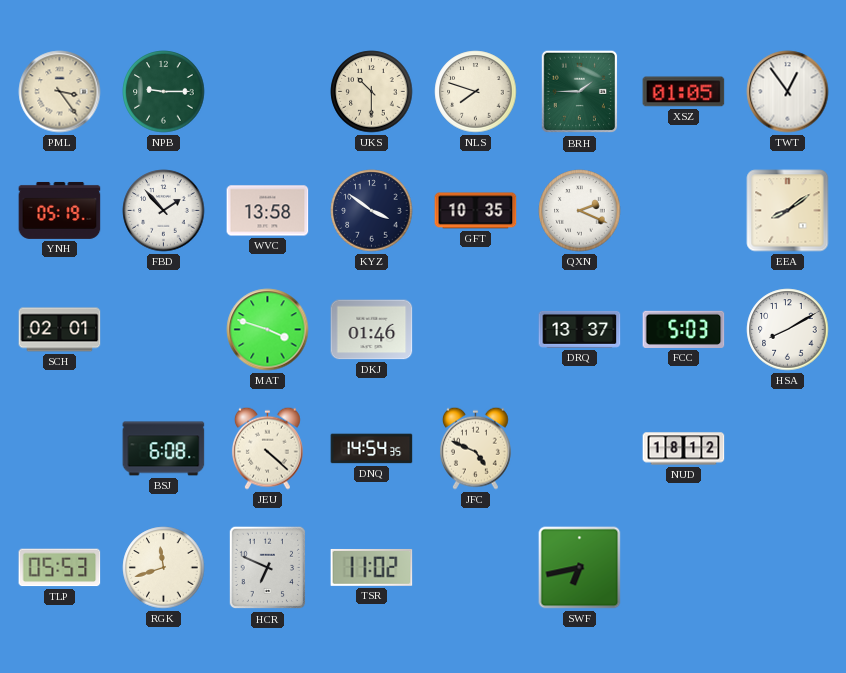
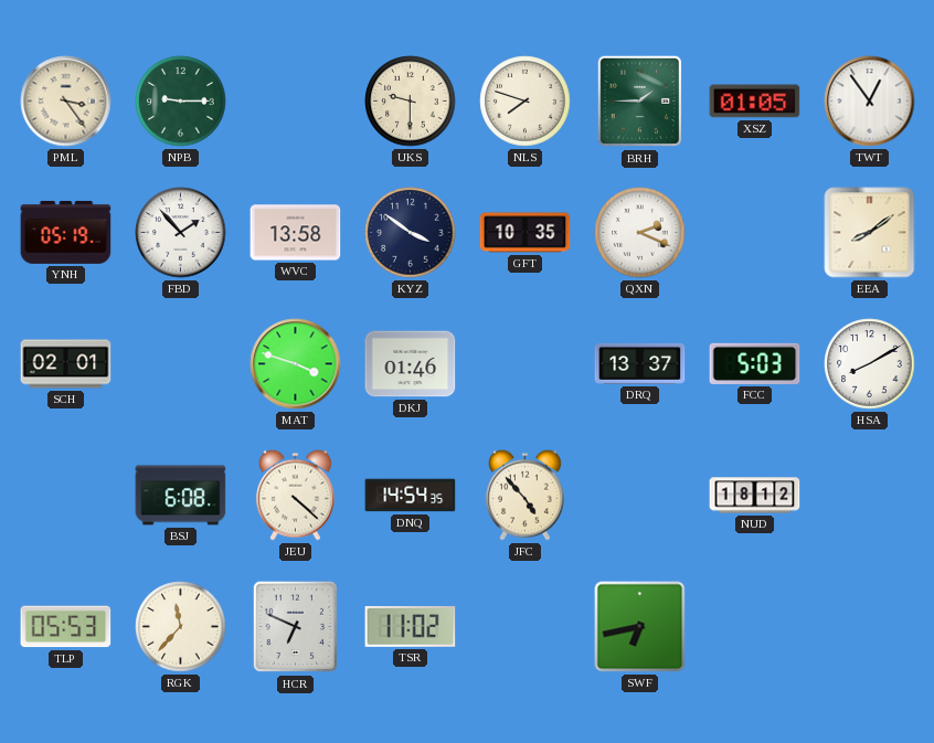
UKS: 10:30 -> 9:30 (411, 102)
JFC: 4:49 -> 4:53 (524, 495)
RGK: 11:42 -> 11:37 (181, 627)
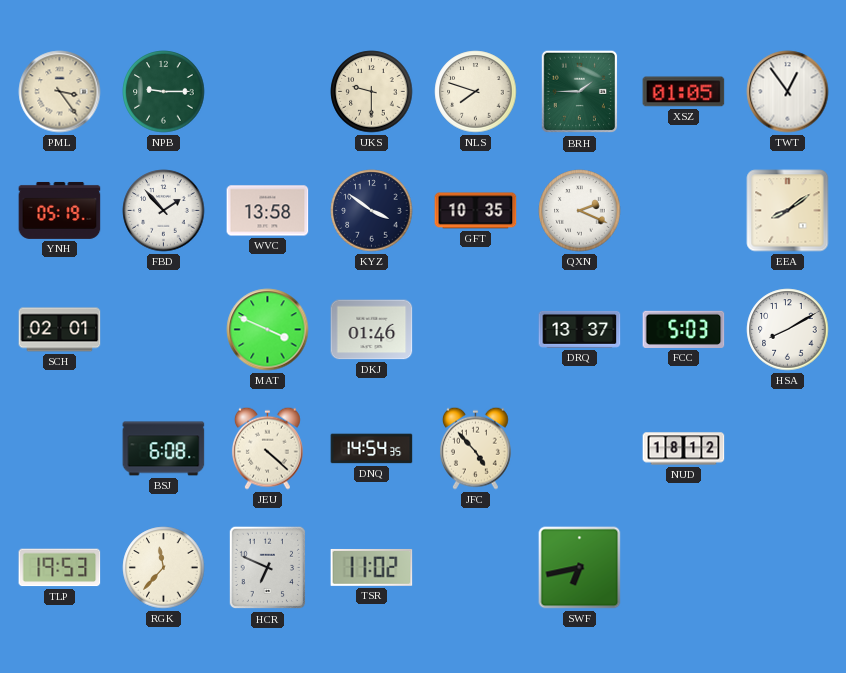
MAT: 3:48 -> 3:49 (268, 330)
TLP: 05:53 -> 19:53 (60, 568)
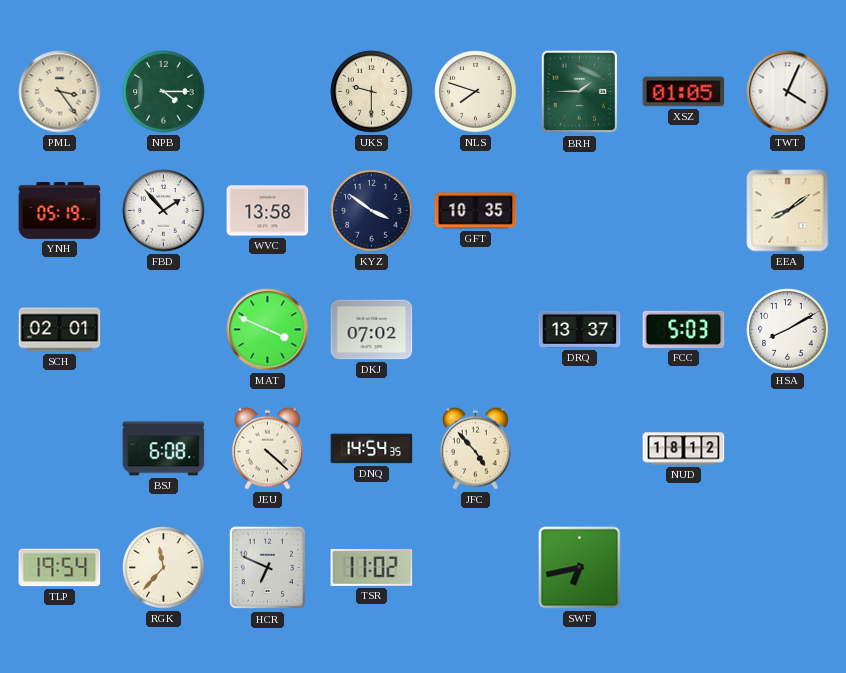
NPB: 9:15 -> 4:15 (164, 92)
TWT: 12:54 -> 4:04 (788, 92)
QXN: 2:19 -> none (580, 211)
DKJ: 01:46 -> 07:02 (372, 330)
TLP: 19:53 -> 19:54 (60, 568)
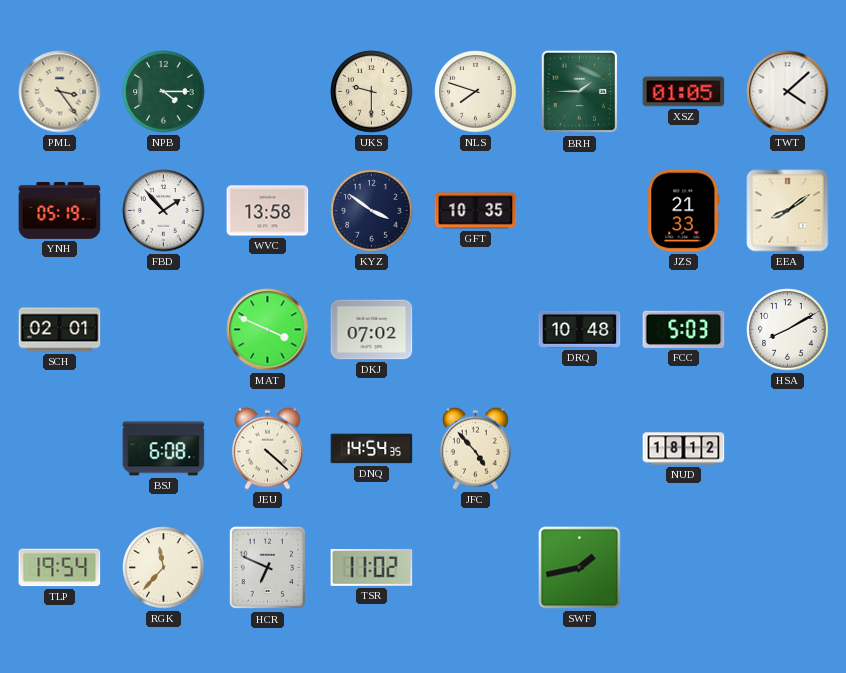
TWT: 4:04 -> 4:08 (788, 92)
JZS: none -> 21:33 (684, 211)
DRQ: 13:37 -> 10:48 (580, 329)
SWF: 6:43 -> 1:43 (580, 568)
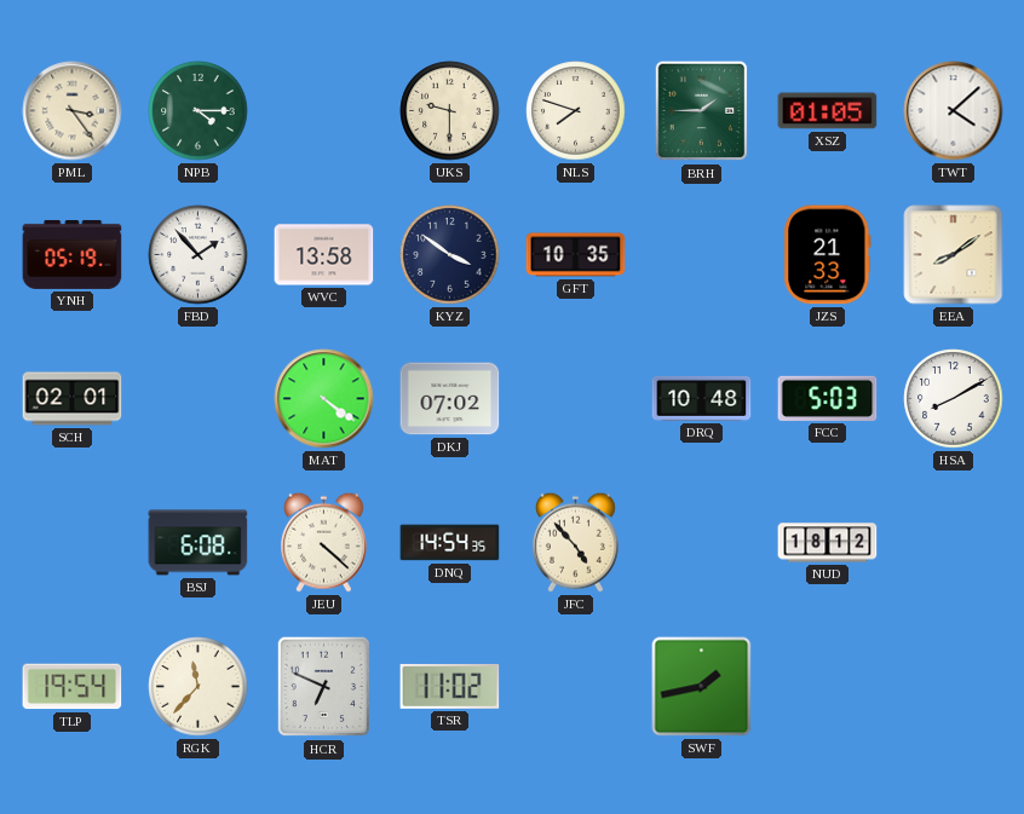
MAT: 3:49 -> 4:21 (324, 399)
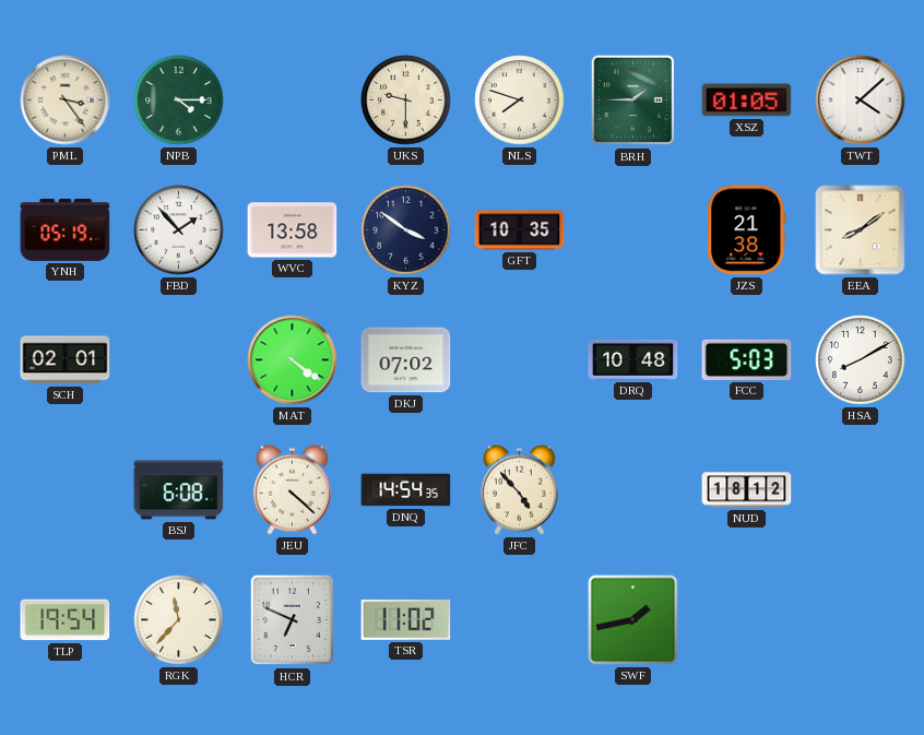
JZS: 21:33 -> 21:38 (747, 230)
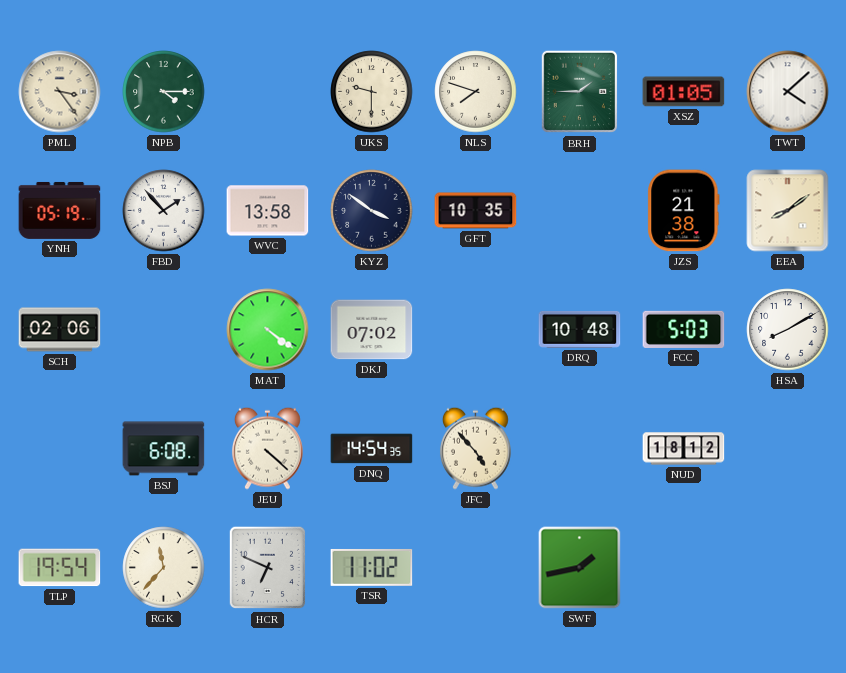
SCH: 02:01 -> 02:06 (60, 330)
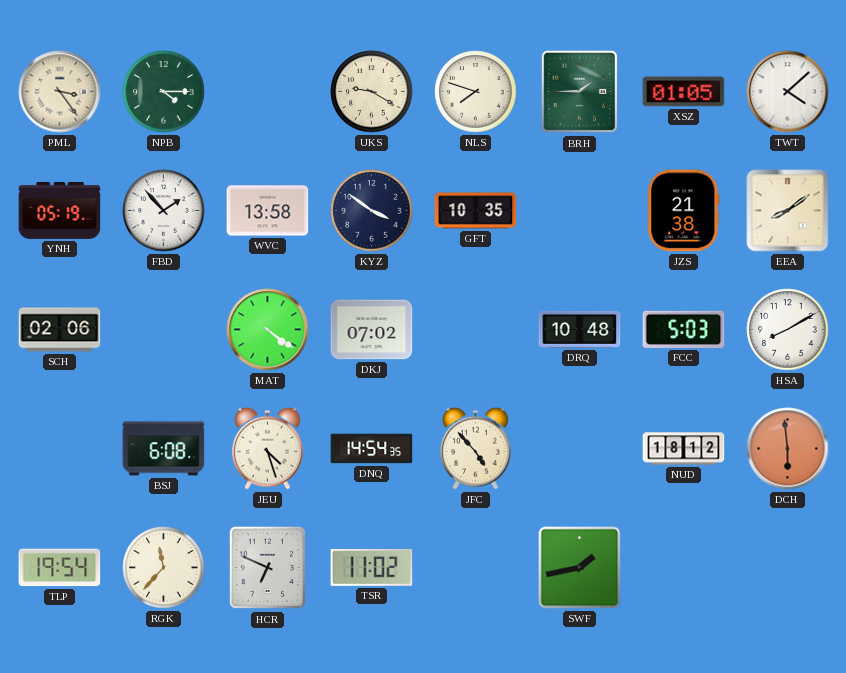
UKS: 9:30 -> 9:20 (372, 92)
JEU: 4:22 -> 4:27 (267, 448)
DCH: none -> 5:59 (788, 449)
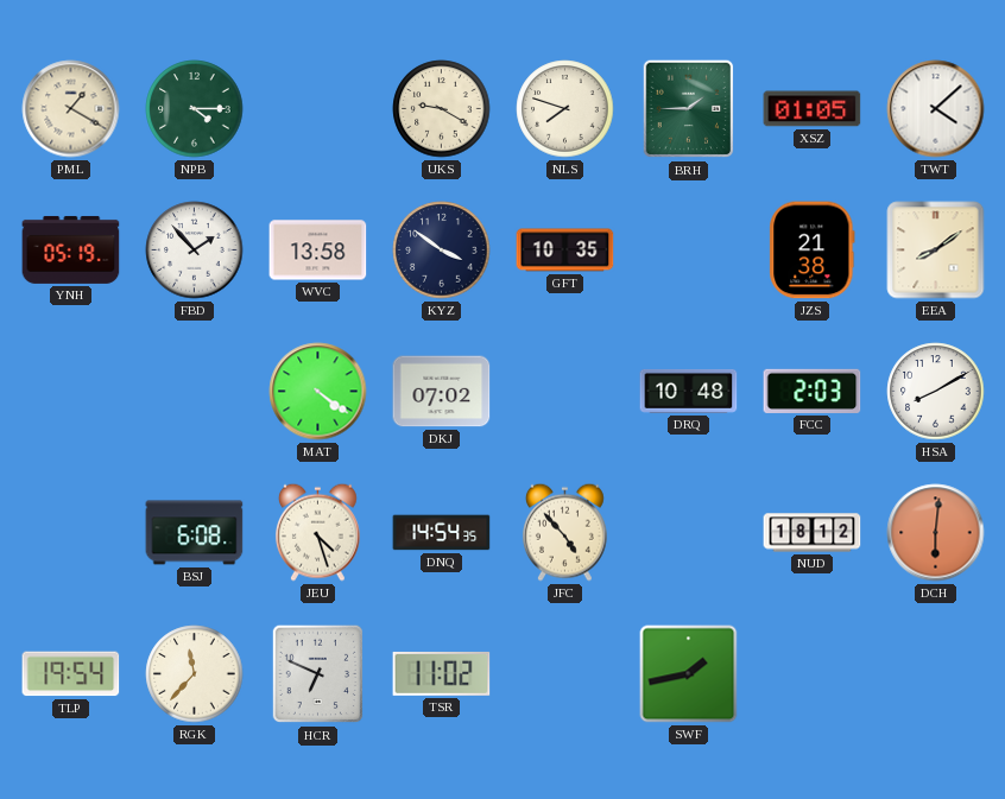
PML: 3:24 -> 1:20 (71, 109)
SCH: 02:06 -> none (60, 330)
FCC: 5:03 -> 2:03 (813, 391)
DCH: 5:59 -> 6:01 (936, 533)
